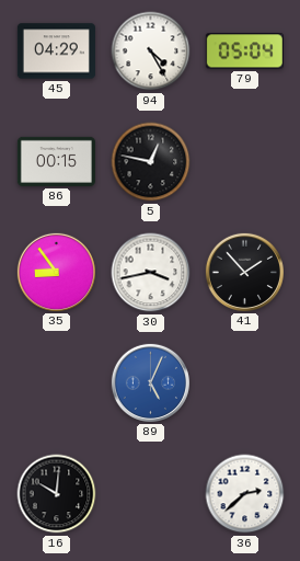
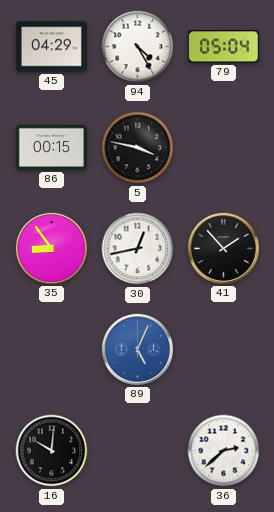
5: 12:47 -> 3:47 (138, 148)
30: 3:43 -> 12:43 (138, 249)
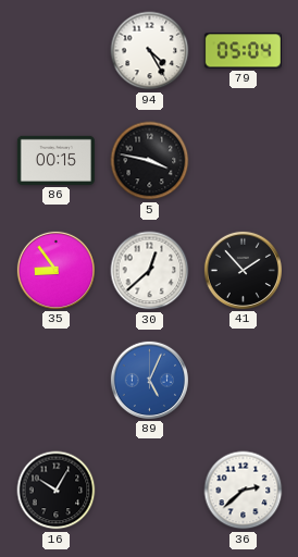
45: 04:29 -> none (51, 47)
30: 12:43 -> 12:38 (150, 271)
16: 10:01 -> 10:05 (57, 491)
